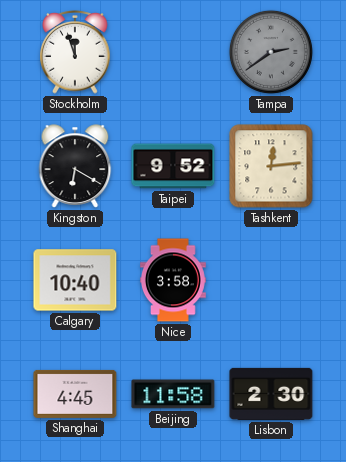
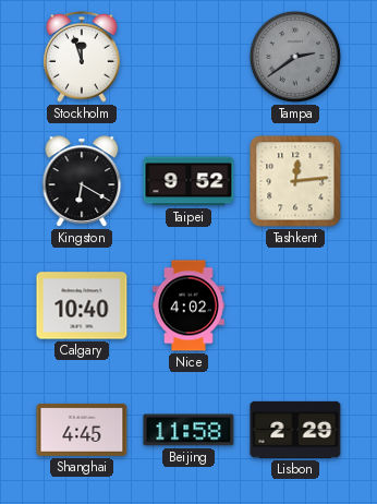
Nice: 3:58 -> 4:02 (190, 305)
Lisbon: 2:30 -> 2:29 (295, 430)
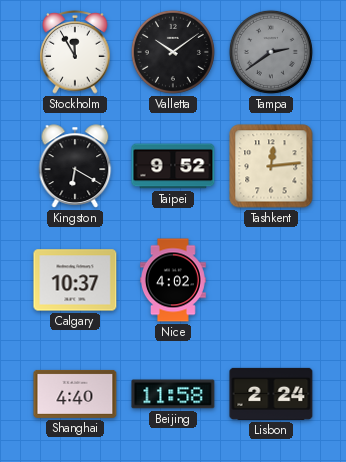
Stockholm: 11:57 -> 11:55 (75, 53)
Valletta: none -> 10:09 (173, 52)
Calgary: 10:40 -> 10:37 (75, 280)
Shanghai: 4:45 -> 4:40 (75, 394)
Lisbon: 2:29 -> 2:24 (271, 394)
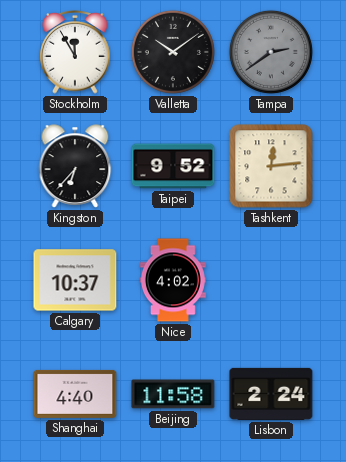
Kingston: 6:20 -> 6:37 (75, 166)
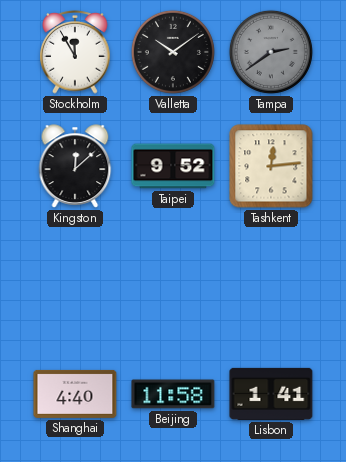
Kingston: 6:37 -> 12:08 (75, 166)
Calgary: 10:37 -> none (75, 280)
Nice: 4:02 -> none (174, 280)
Lisbon: 2:24 -> 1:41 (271, 394)
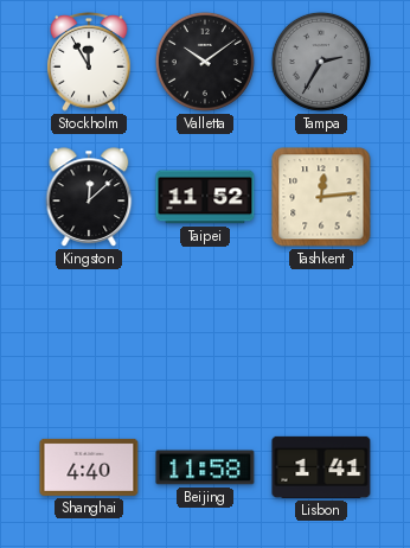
Tampa: 2:39 -> 2:35 (321, 62)
Taipei: 9:52 -> 11:52 (205, 197)
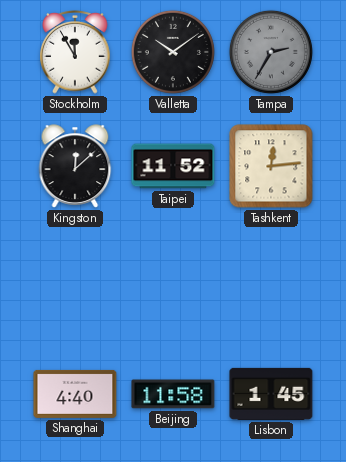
Lisbon: 1:41 -> 1:45 (271, 394)
